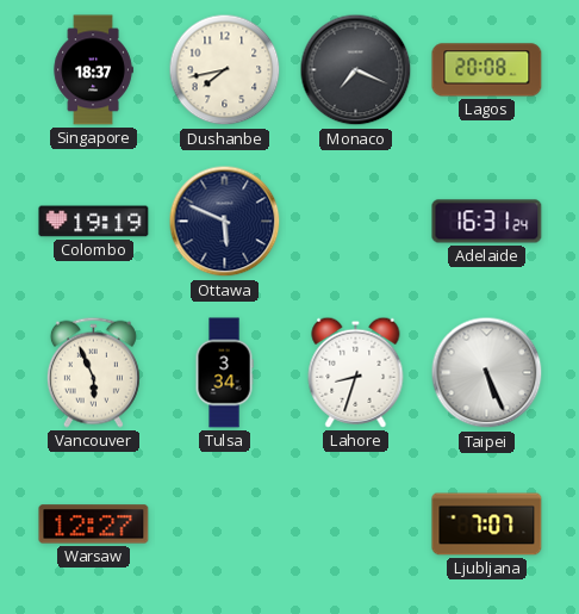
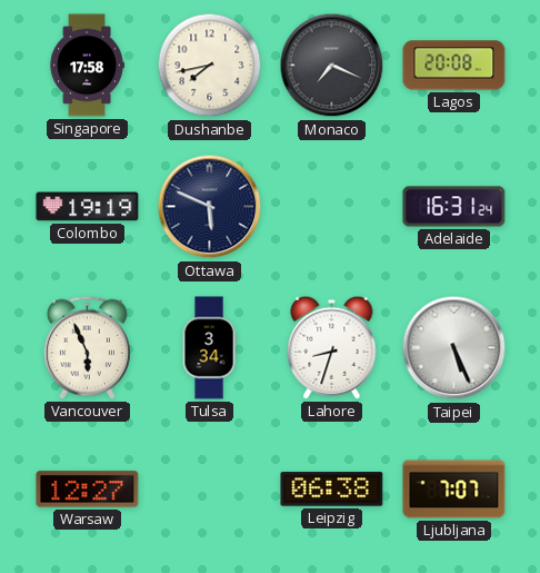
Singapore: 18:37 -> 17:58 (87, 66)
Leipzig: none -> 06:38 (332, 490)
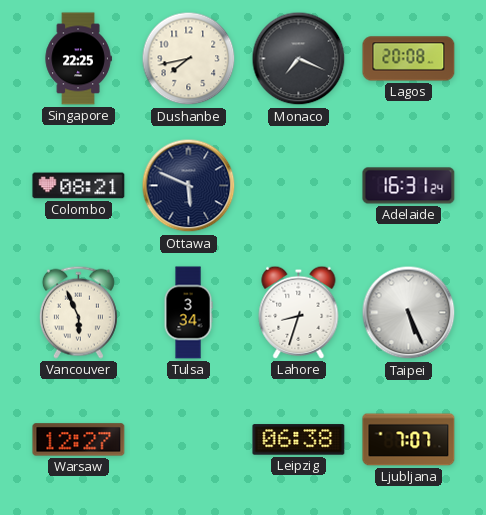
Singapore: 17:58 -> 22:25 (78, 59)
Colombo: 19:19 -> 08:21 (79, 186)
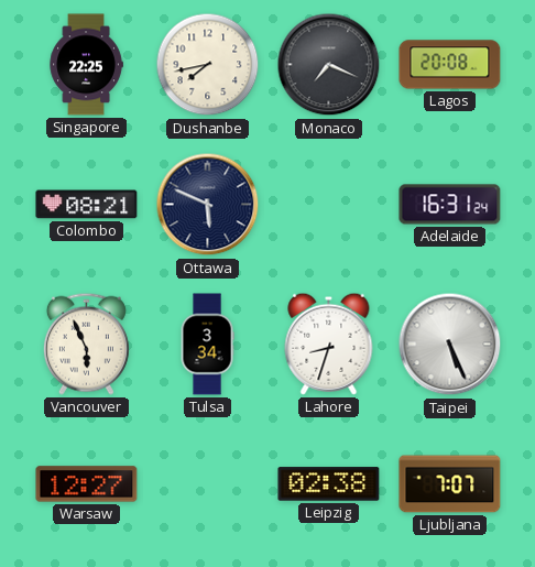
Leipzig: 06:38 -> 02:38 (329, 484)
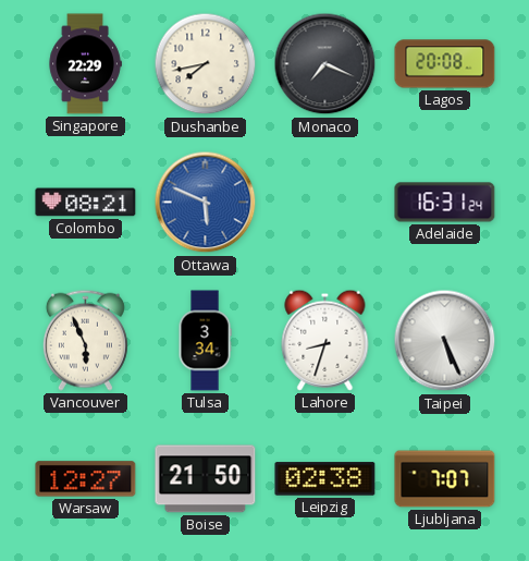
Singapore: 22:25 -> 22:29 (85, 64)
Ottawa dial: navy -> blue (206, 203)
Boise: none -> 21:50 (206, 479)
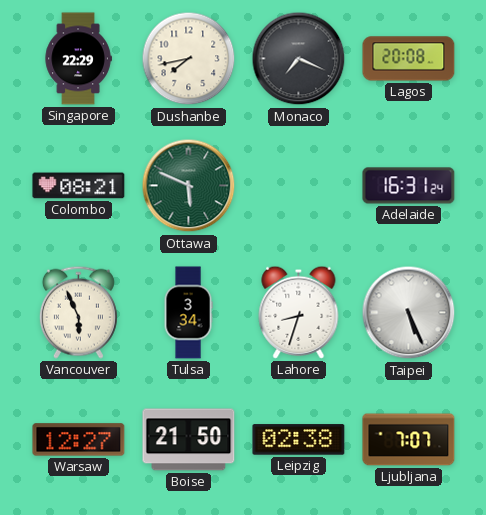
Ottawa dial: blue -> green (189, 186)
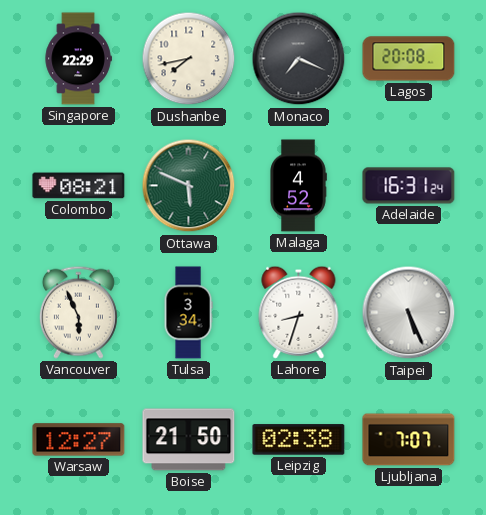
Malaga: none -> 4:52 (298, 186)
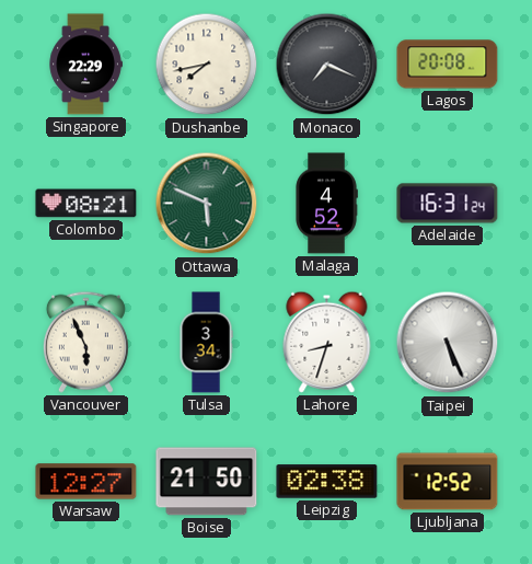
Ljubljana: 7:07 -> 12:52 (448, 482)
